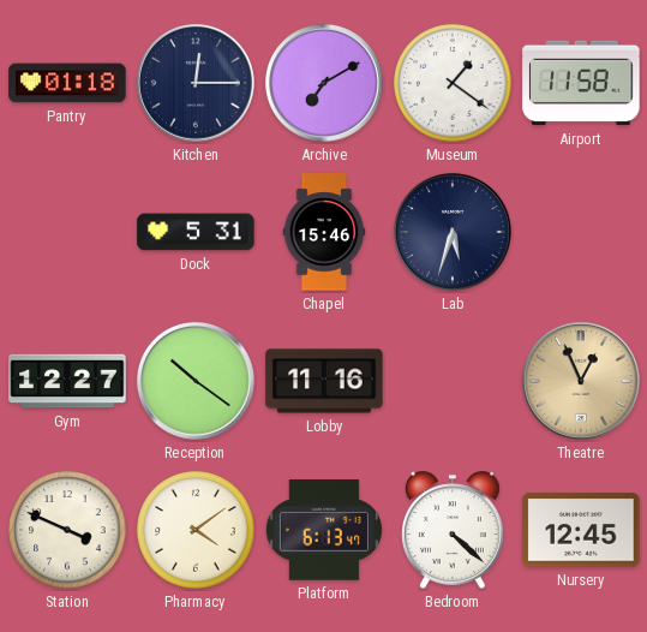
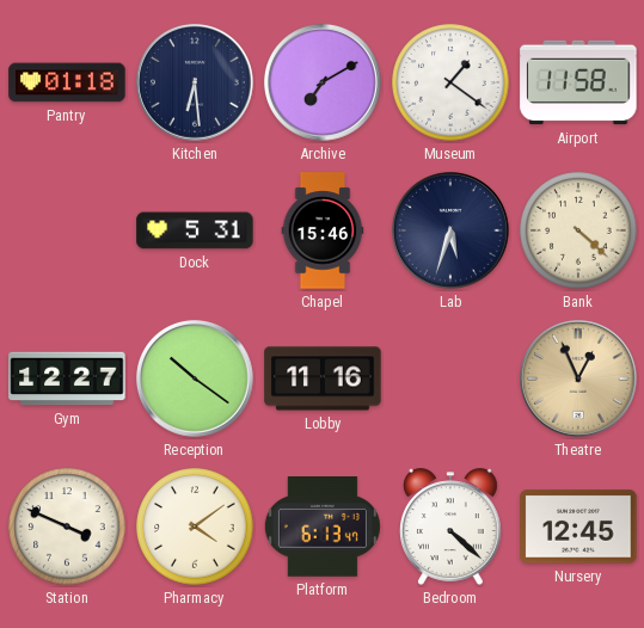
Kitchen: 12:15 -> 6:29 (195, 82)
Bank: none -> 4:22 (578, 230)
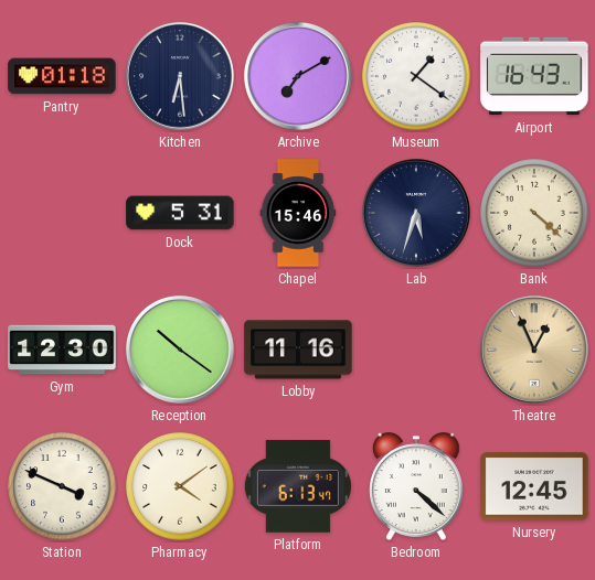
Airport: 11:58 -> 16:43 (534, 76)
Gym: 12:27 -> 12:30 (62, 350)
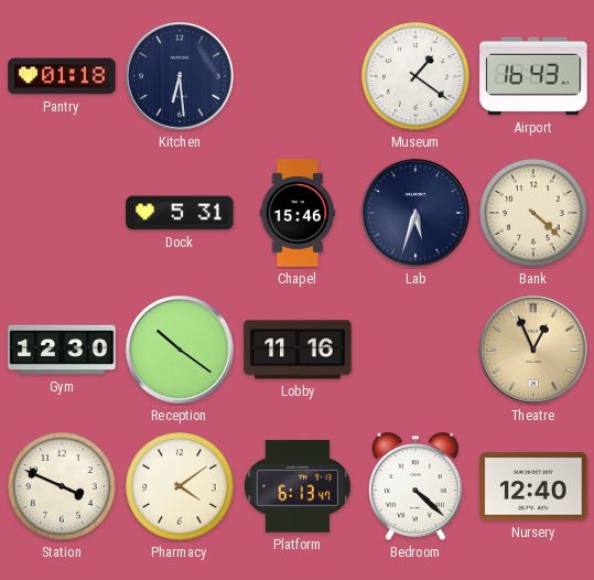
Archive: 7:10 -> none (298, 76)
Nursery: 12:45 -> 12:40 (533, 486)
